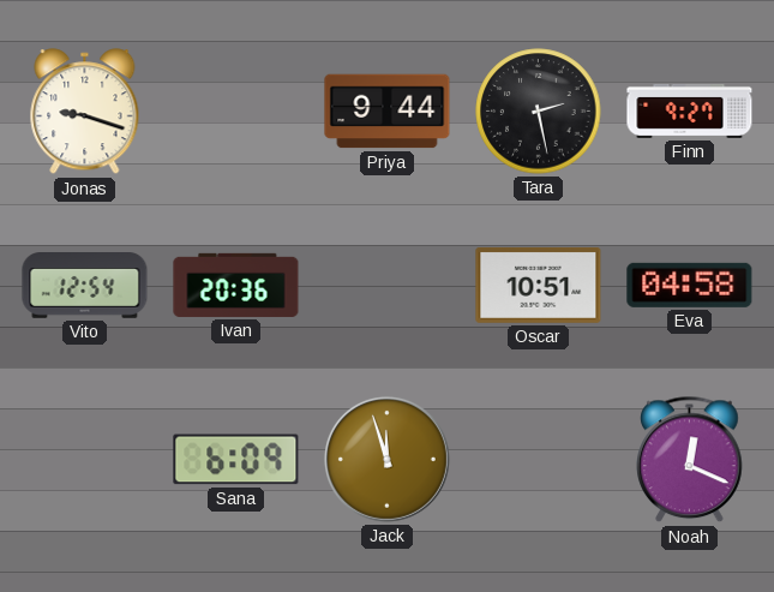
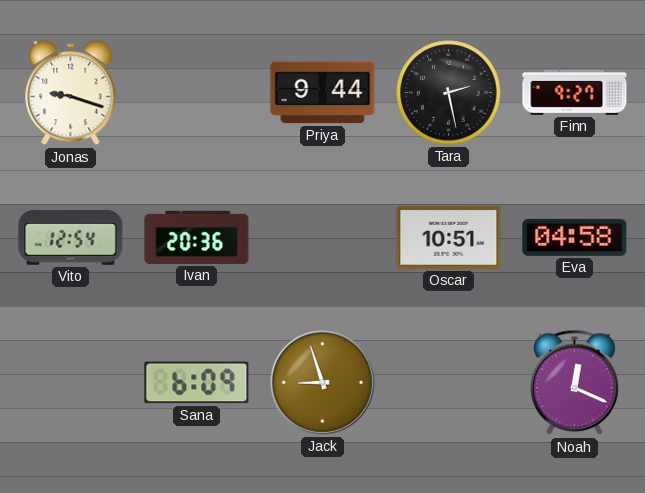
Jack: 11:57 -> 8:57 (322, 382)
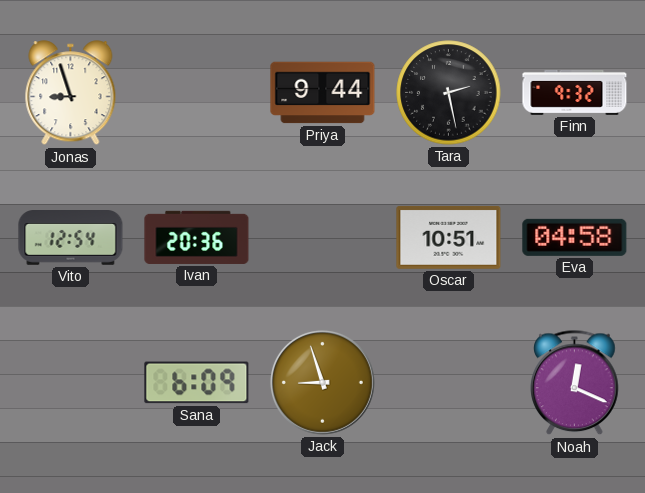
Jonas: 9:18 -> 8:57 (71, 93)
Finn: 9:27 -> 9:32 (575, 92)
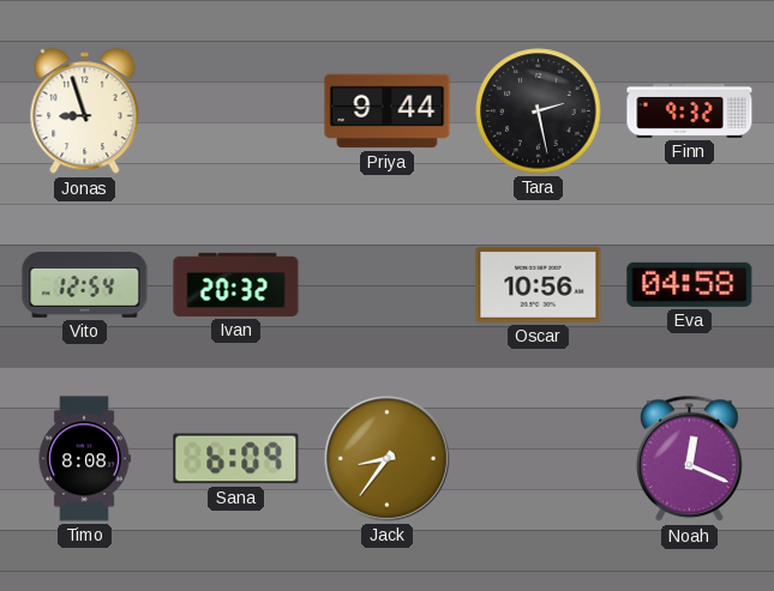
Ivan: 20:36 -> 20:32 (236, 284)
Oscar: 10:51 -> 10:56 (539, 284)
Timo: none -> 8:08 (84, 459)
Jack: 8:57 -> 8:36 (386, 458)
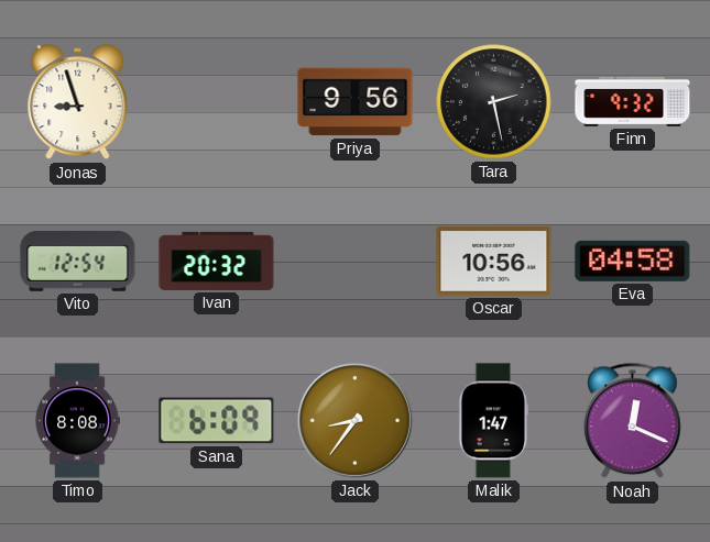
Priya: 9:44 -> 9:56 (356, 102)
Malik: none -> 1:47 (494, 421)
